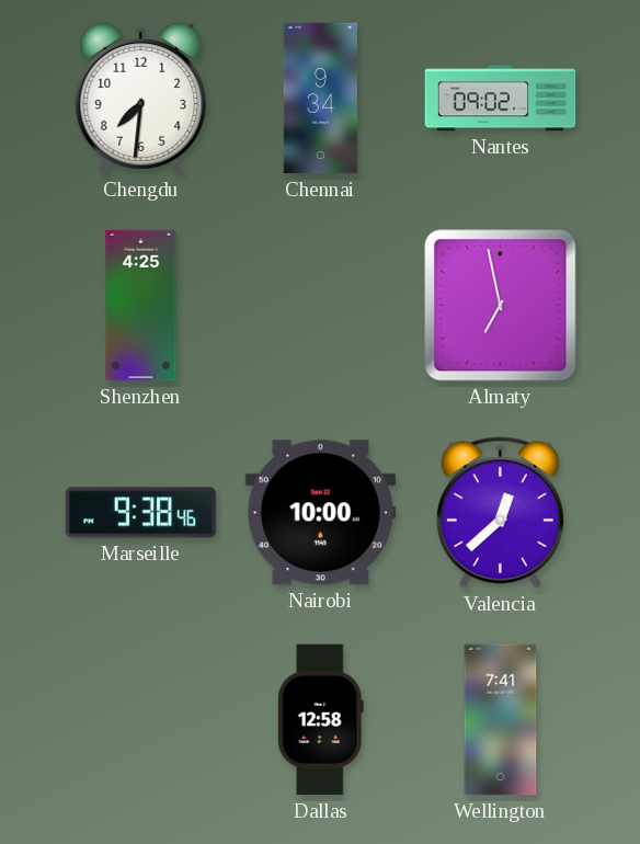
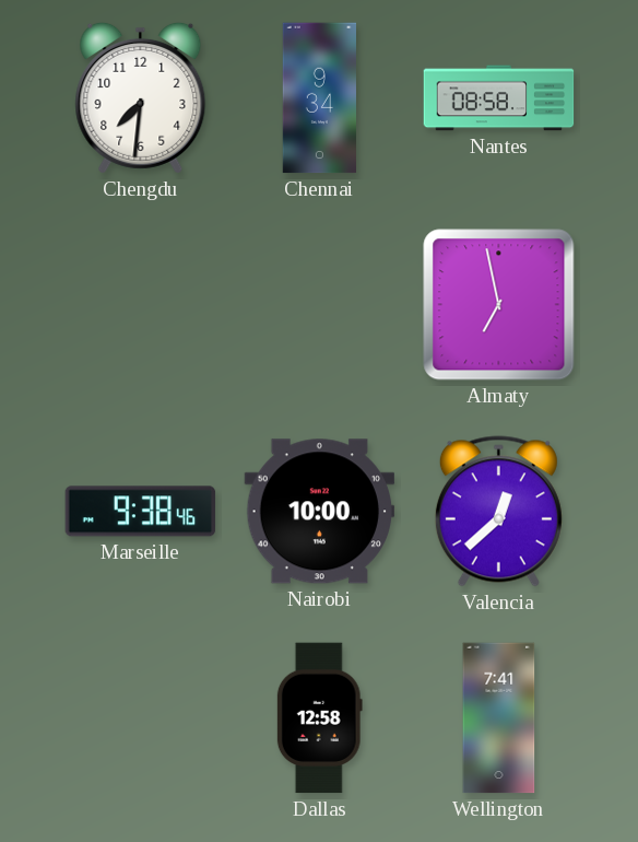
Nantes: 09:02 -> 08:58 (499, 98)
Shenzhen: 4:25 -> none (141, 306)
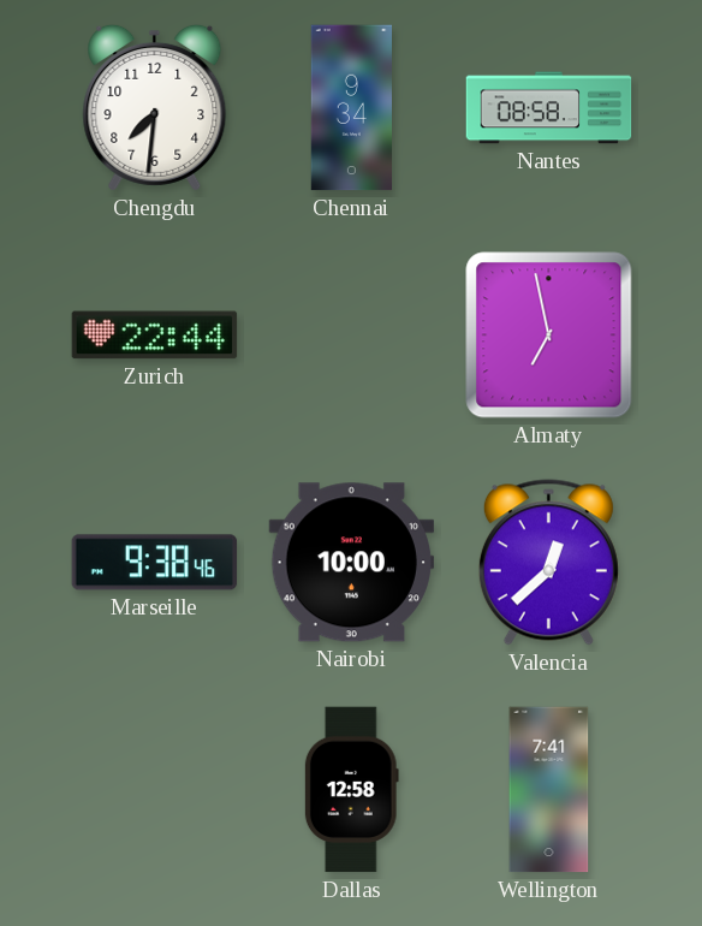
Zurich: none -> 22:44 (155, 336)
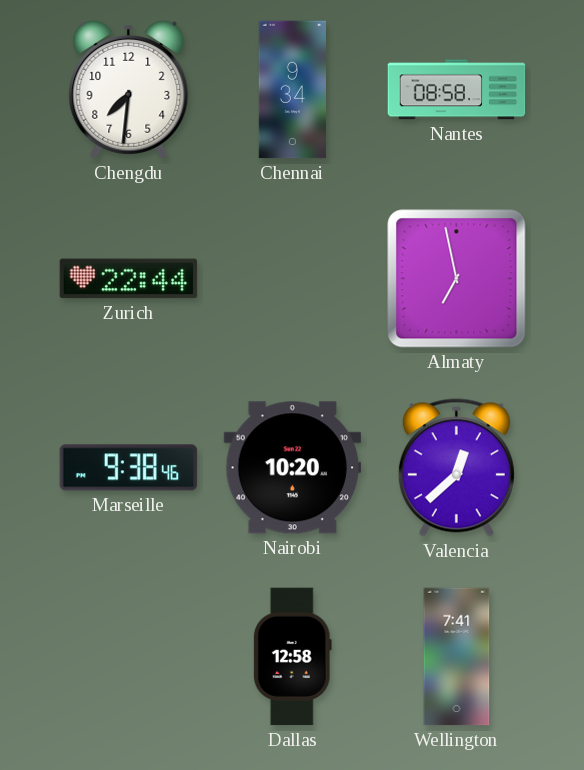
Nairobi: 10:00 -> 10:20 (293, 468)
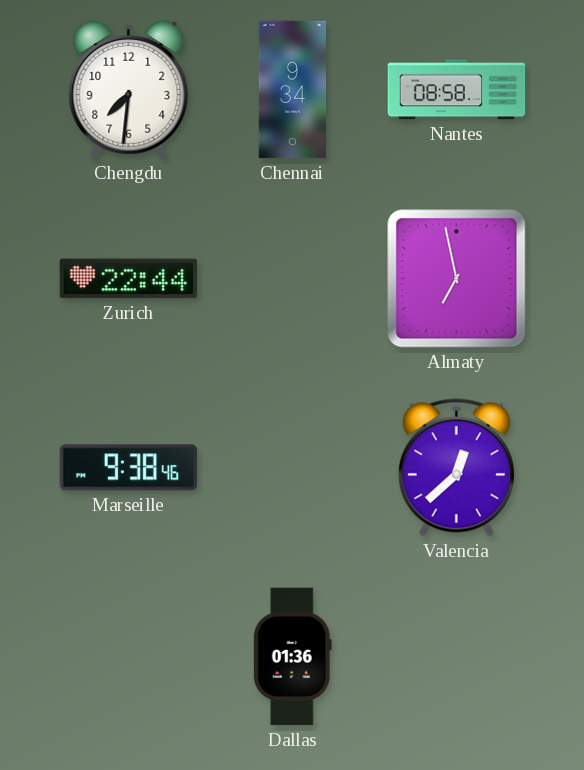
Nairobi: 10:20 -> none (293, 468)
Dallas: 12:58 -> 01:36 (292, 657)
Wellington: 7:41 -> none (457, 657)
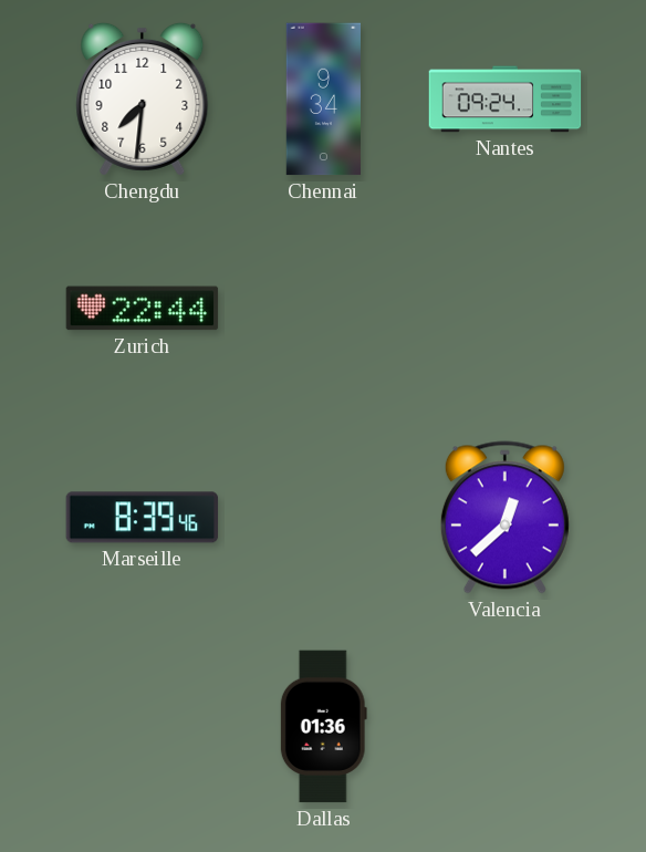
Nantes: 08:58 -> 09:24 (506, 100)
Almaty: 6:58 -> none (457, 279)
Marseille: 9:38 -> 8:39 (143, 518)
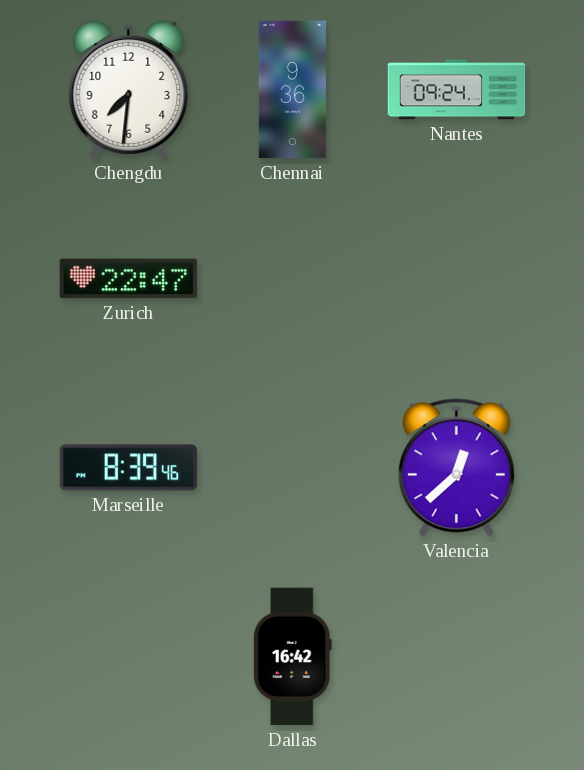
Chennai: 9:34 -> 9:36 (292, 90)
Zurich: 22:44 -> 22:47 (129, 279)
Dallas: 01:36 -> 16:42 (292, 657)
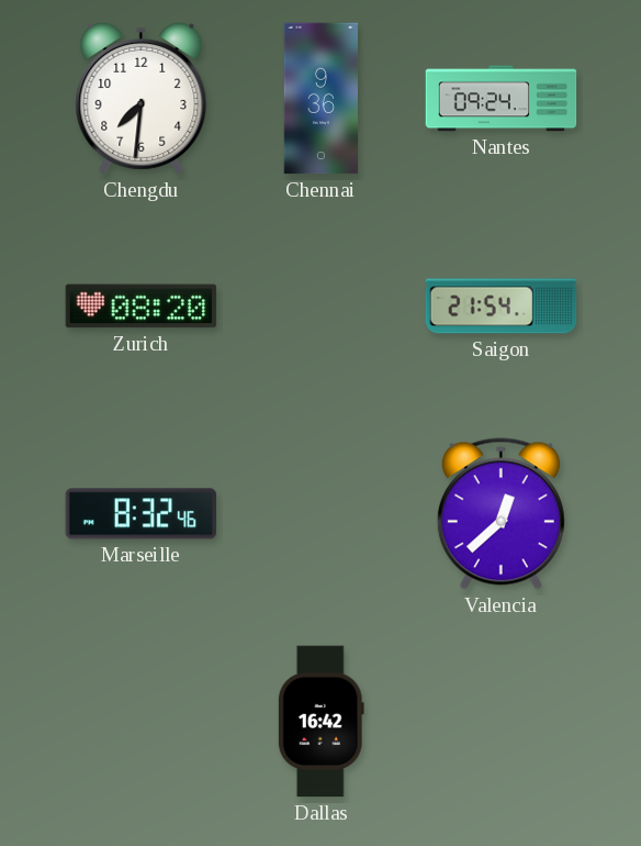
Zurich: 22:47 -> 08:20 (142, 307)
Saigon: none -> 21:54 (502, 307)
Marseille: 8:39 -> 8:32 (142, 514)
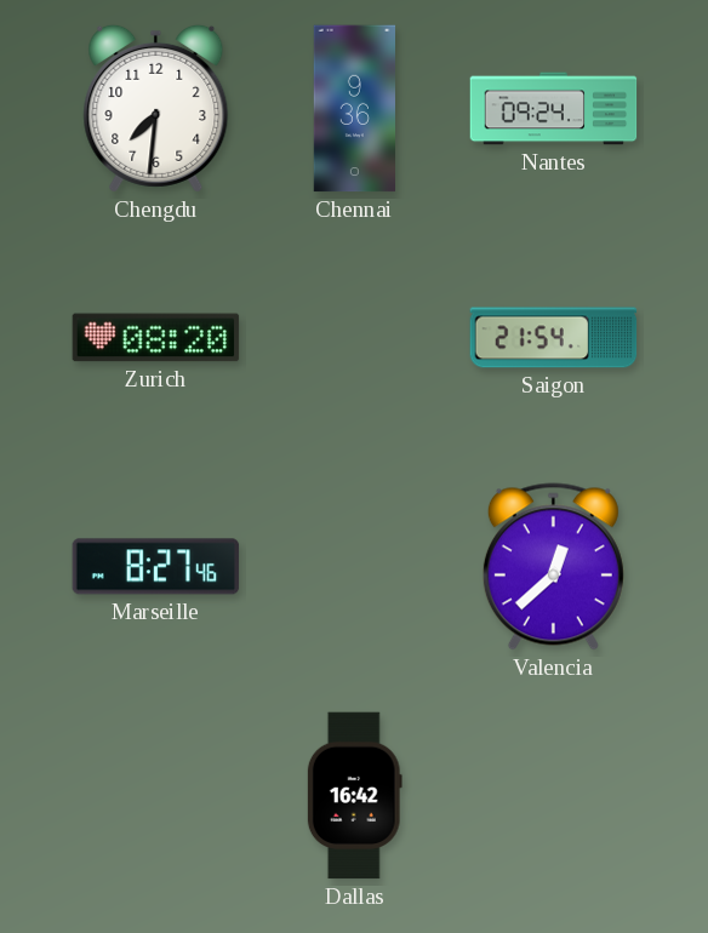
Marseille: 8:32 -> 8:27 (156, 567)
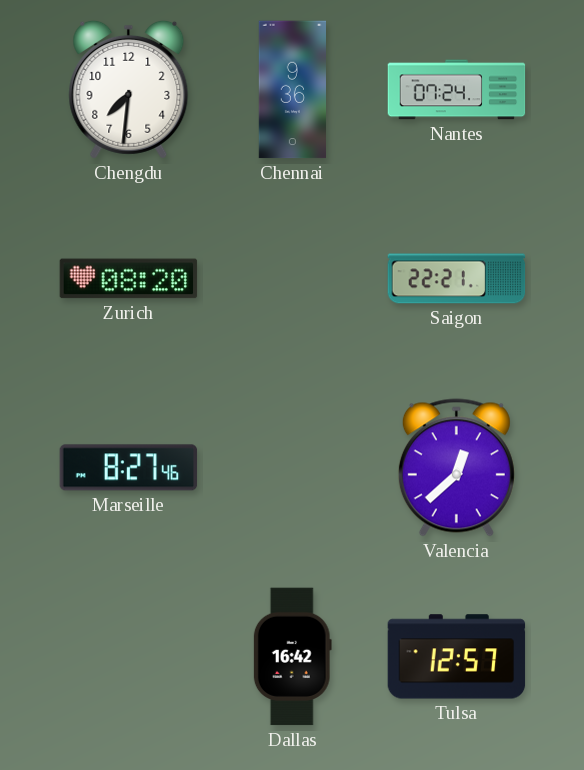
Nantes: 09:24 -> 07:24 (457, 90)
Saigon: 21:54 -> 22:21 (457, 279)
Tulsa: none -> 12:57 (457, 657)
